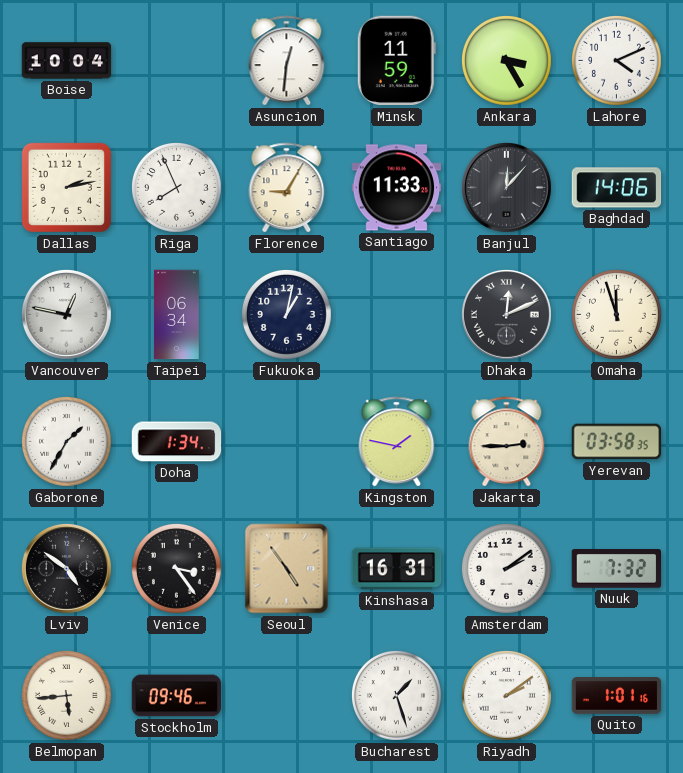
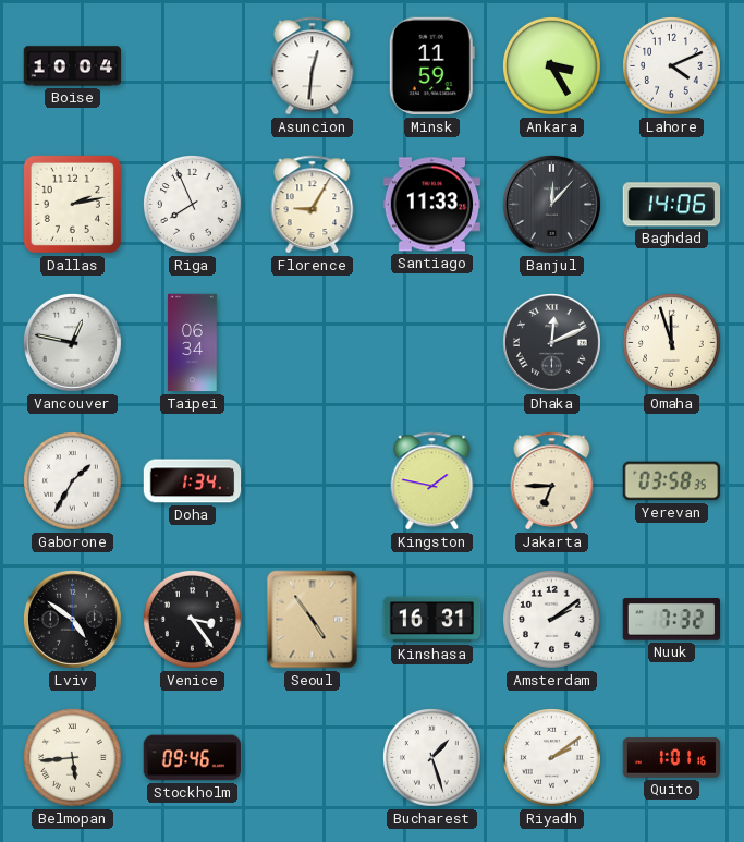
Fukuoka: 1:02 -> none (287, 315)
Jakarta: 2:45 -> 6:45 (552, 481)
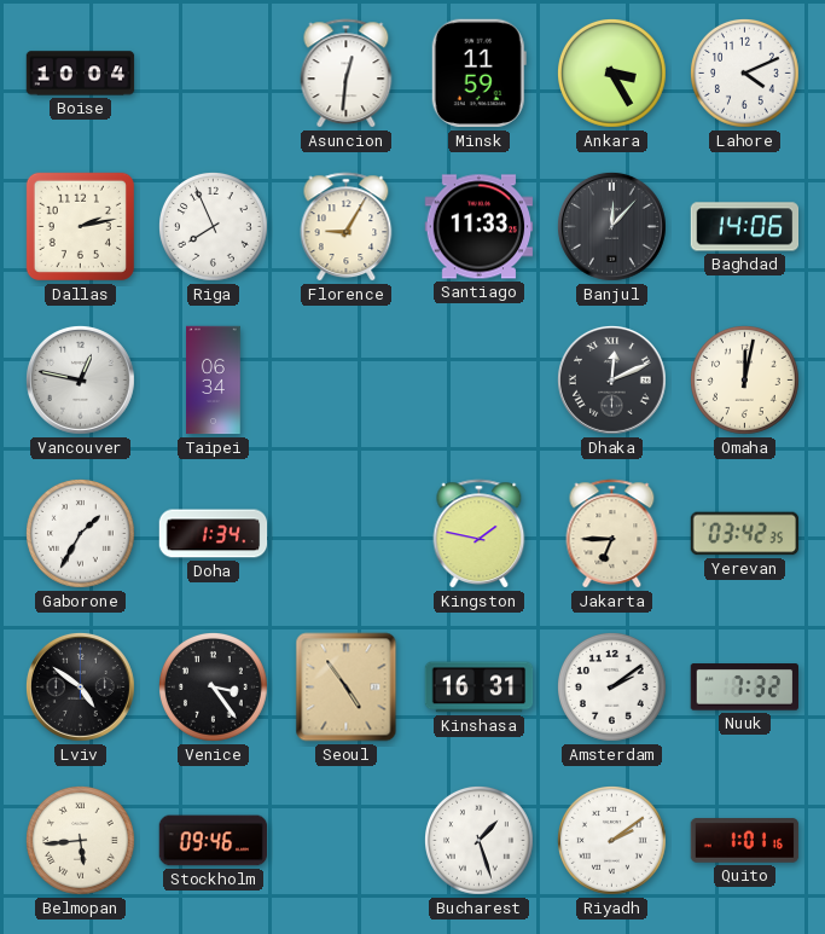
Omaha: 11:57 -> 12:02 (745, 381)
Yerevan: 03:58 -> 03:42 (745, 534)
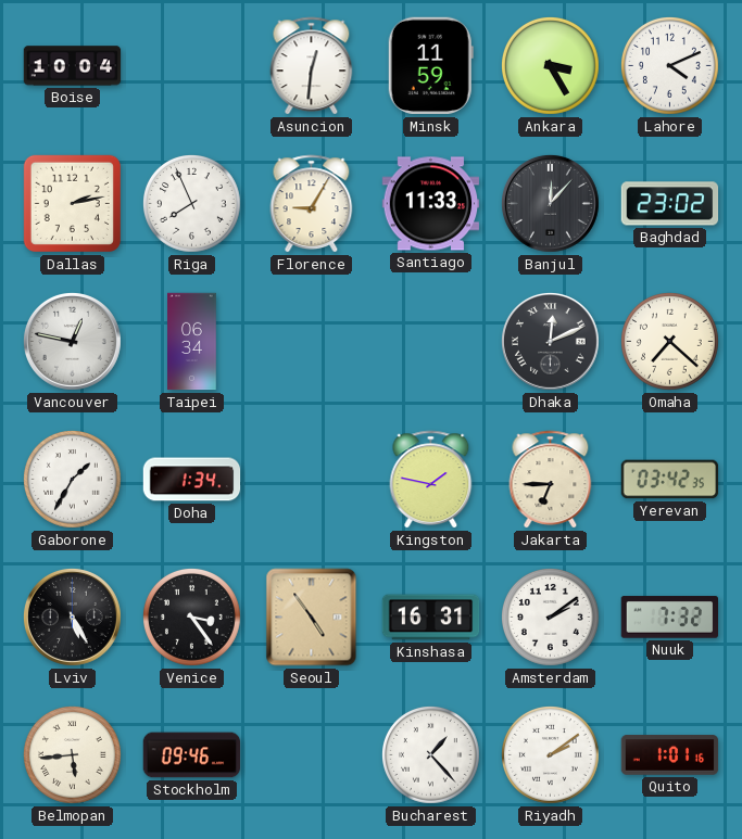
Baghdad: 14:06 -> 23:02 (670, 204)
Omaha: 12:02 -> 7:22 (670, 342)
Lviv: 4:51 -> 5:25 (72, 616)
Bucharest: 1:27 -> 1:23 (431, 755)
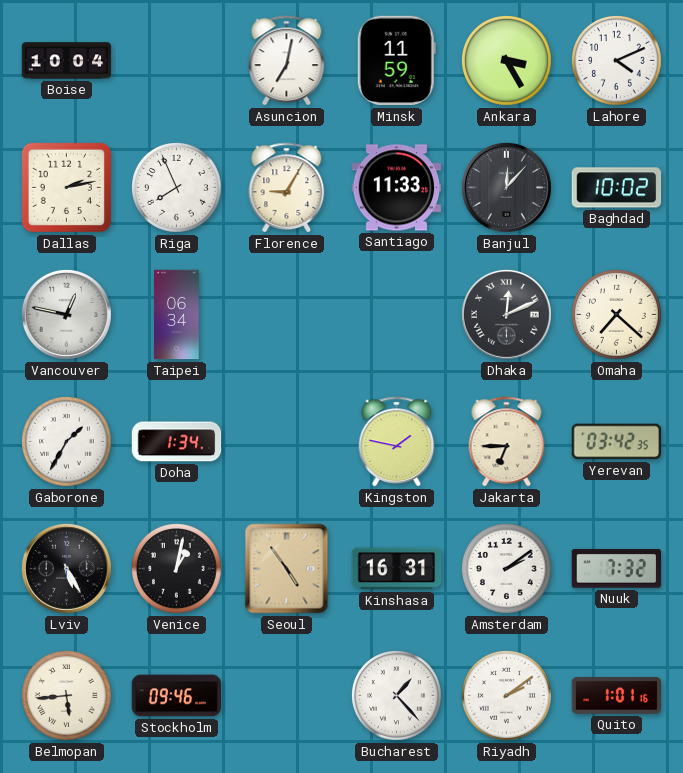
Asuncion: 12:31 -> 7:02 (287, 61)
Baghdad: 23:02 -> 10:02 (617, 188)
Venice: 3:24 -> 1:02 (177, 569)
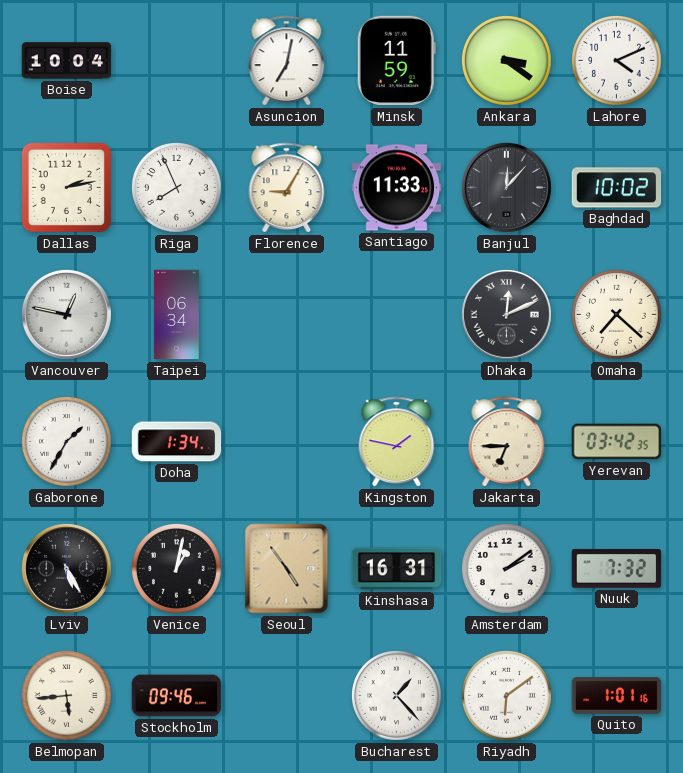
Ankara: 3:25 -> 3:21 (507, 61)
Riyadh: 2:09 -> 6:09 (507, 696)
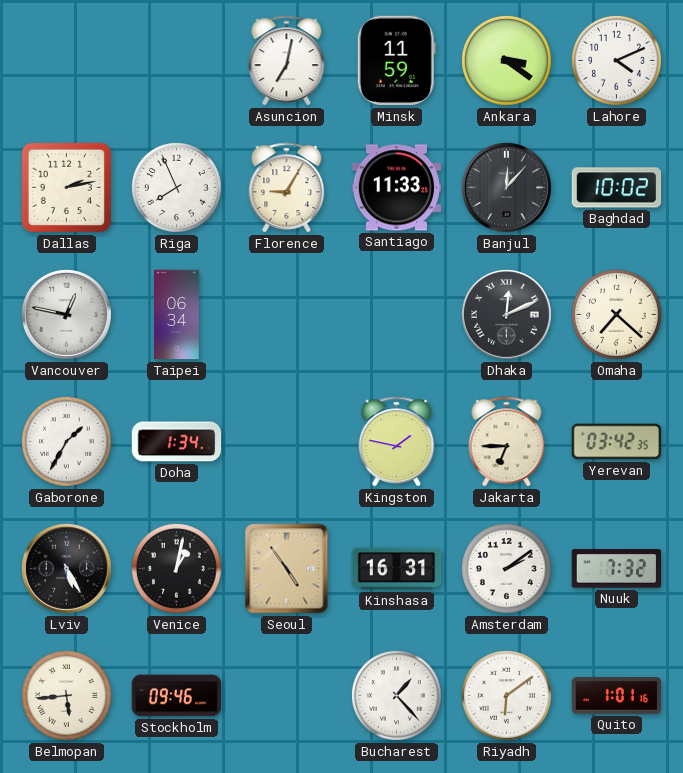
Boise: 10:04 -> none (67, 61)
